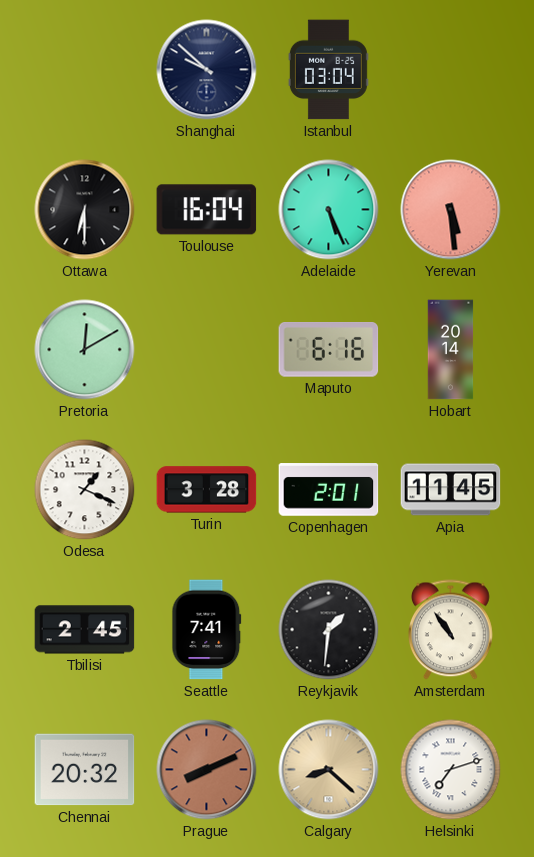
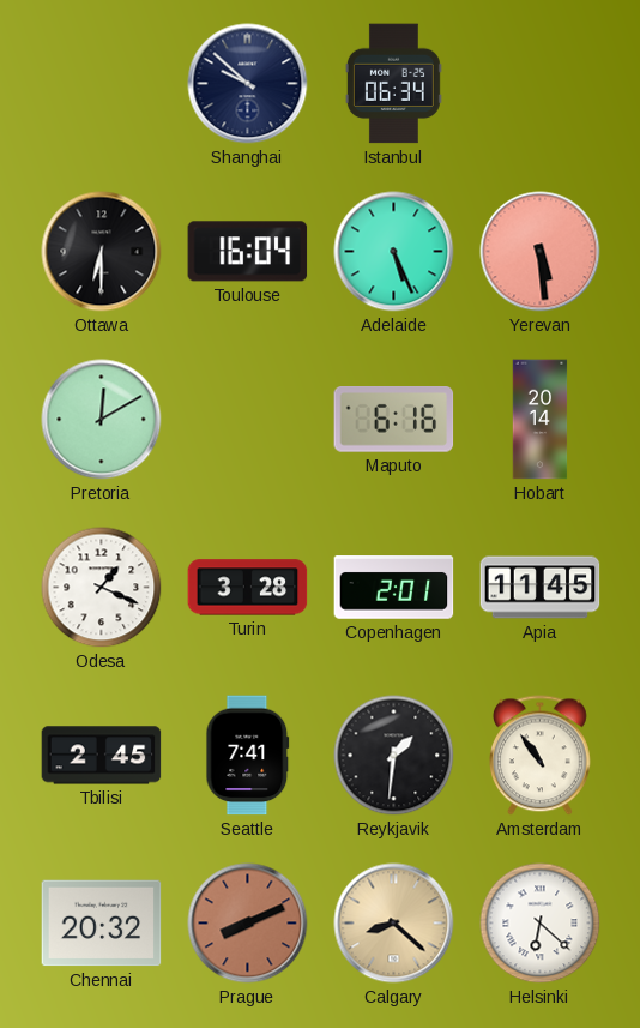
Istanbul: 03:04 -> 06:34 (393, 84)
Helsinki: 7:12 -> 6:22 (541, 924)
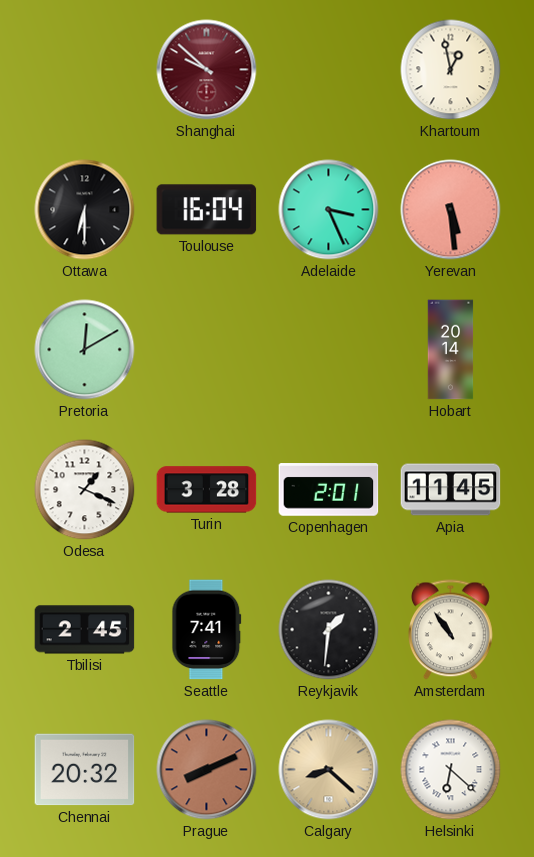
Shanghai dial: navy -> burgundy (207, 70)
Istanbul: 06:34 -> none (393, 84)
Khartoum: none -> 12:58 (451, 70)
Adelaide: 5:26 -> 3:26 (329, 210)
Maputo: 6:16 -> none (394, 420)
